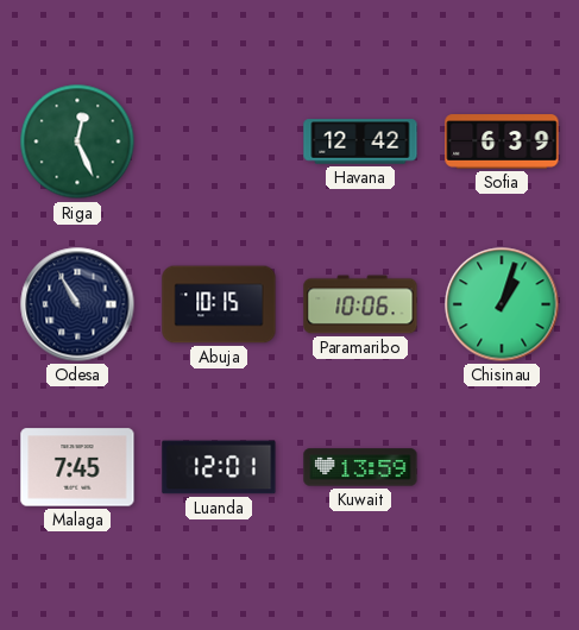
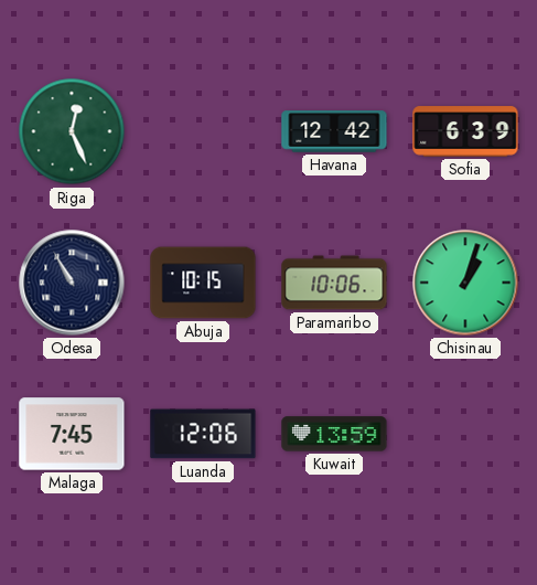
Luanda: 12:01 -> 12:06 (203, 434)
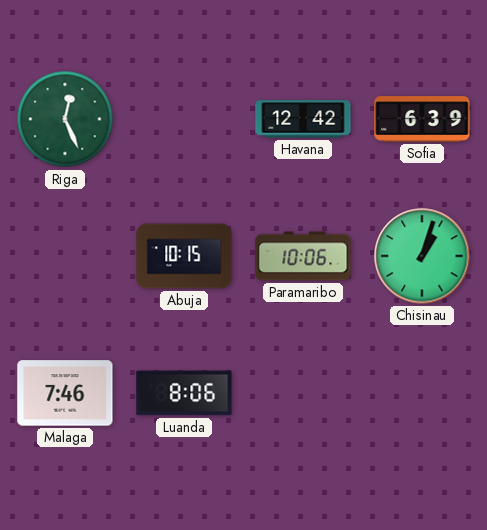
Odesa: 10:55 -> none (72, 283)
Malaga: 7:45 -> 7:46 (65, 393)
Luanda: 12:06 -> 8:06 (184, 393)
Kuwait: 13:59 -> none (334, 434)
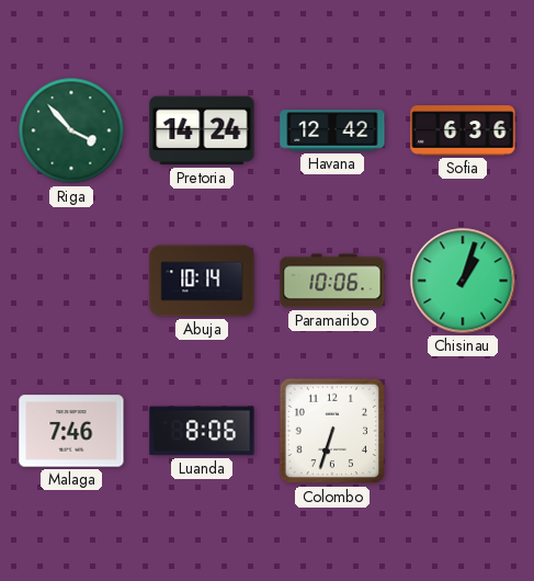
Riga: 12:26 -> 3:53 (71, 130)
Pretoria: none -> 14:24 (202, 130)
Sofia: 6:39 -> 6:36 (463, 130)
Abuja: 10:15 -> 10:14 (202, 281)
Colombo: none -> 6:33 (332, 431)
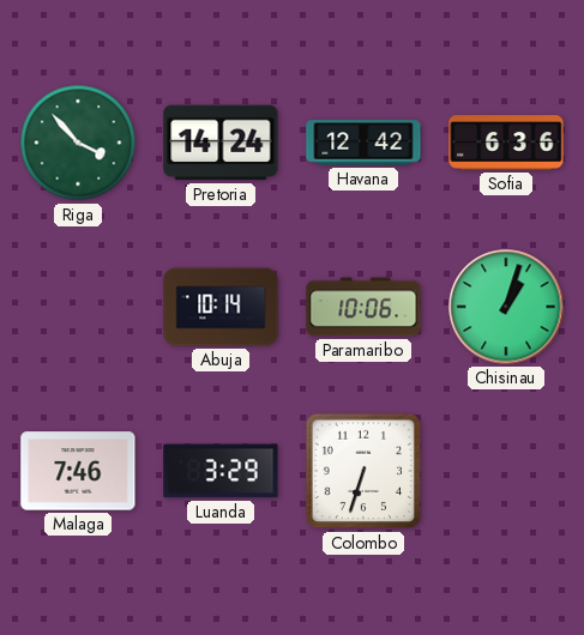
Luanda: 8:06 -> 3:29 (221, 471)
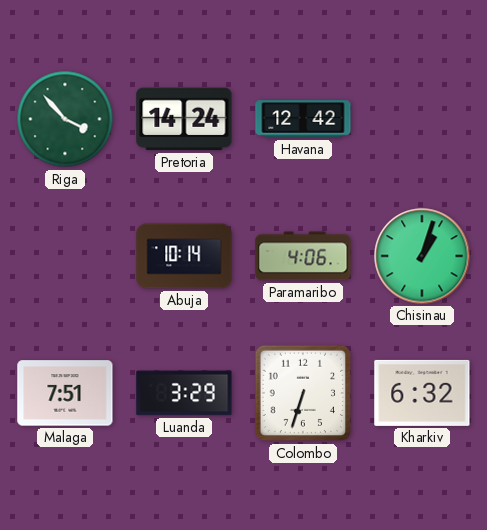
Sofia: 6:36 -> none (506, 143)
Paramaribo: 10:06 -> 4:06 (303, 256)
Malaga: 7:46 -> 7:51 (65, 393)
Kharkiv: none -> 6:32 (422, 393)
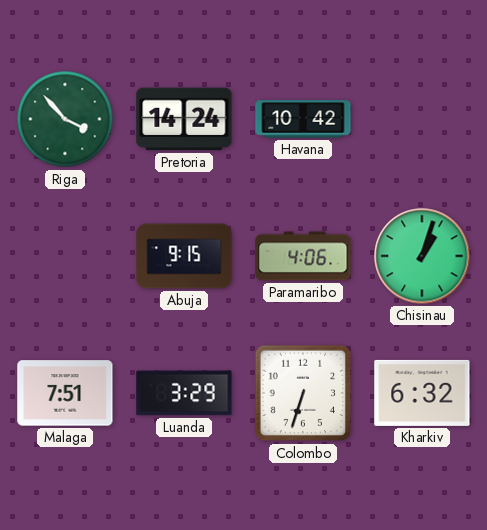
Havana: 12:42 -> 10:42 (303, 119)
Abuja: 10:14 -> 9:15 (184, 256)
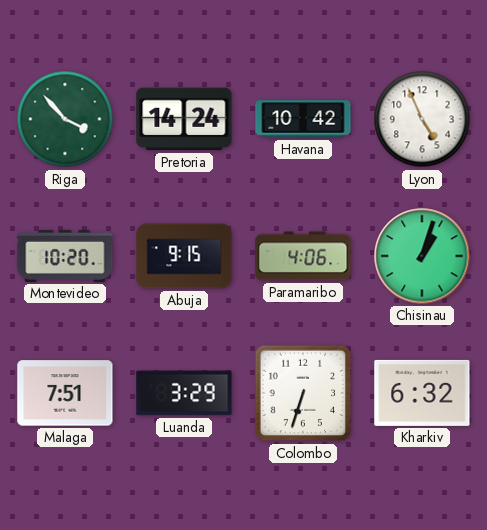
Lyon: none -> 4:56 (422, 119)
Montevideo: none -> 10:20 (65, 256)
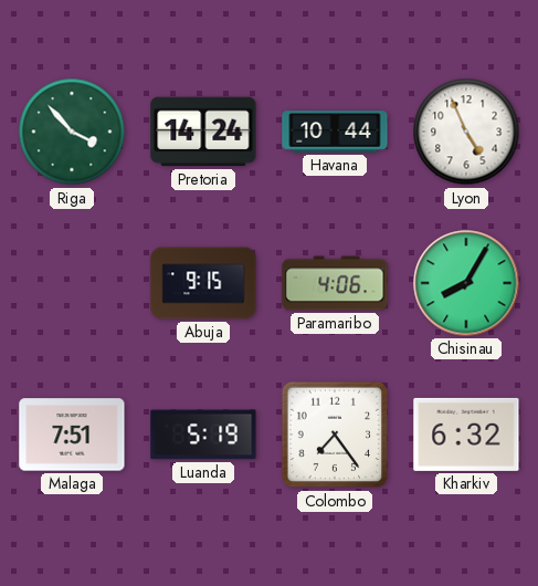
Havana: 10:42 -> 10:44 (335, 132)
Montevideo: 10:20 -> none (65, 256)
Chisinau: 1:03 -> 8:05 (466, 283)
Luanda: 3:29 -> 5:19 (203, 435)
Colombo: 6:33 -> 7:24 (335, 435)
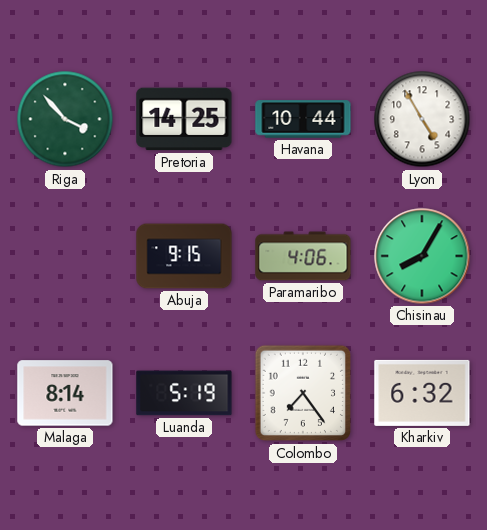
Pretoria: 14:24 -> 14:25 (184, 119)
Lyon: 4:56 -> 4:55 (422, 119)
Malaga: 7:51 -> 8:14 (65, 393)
